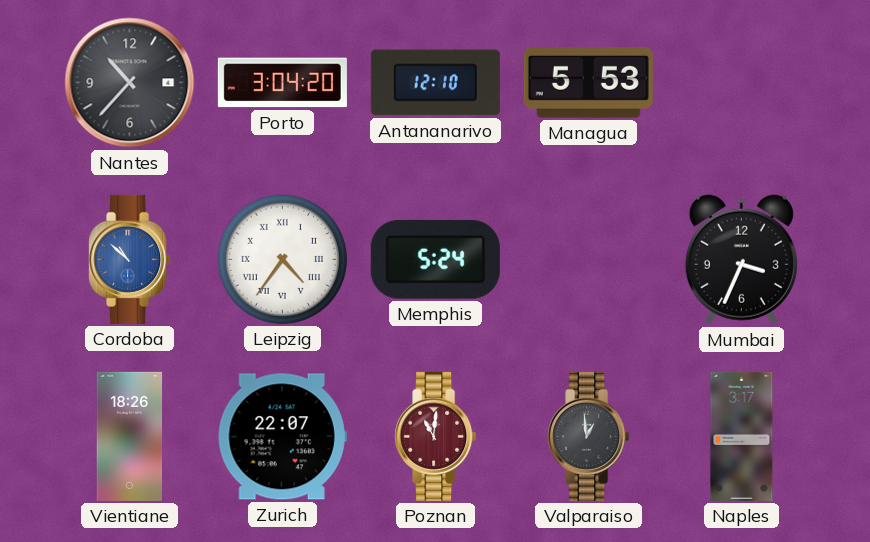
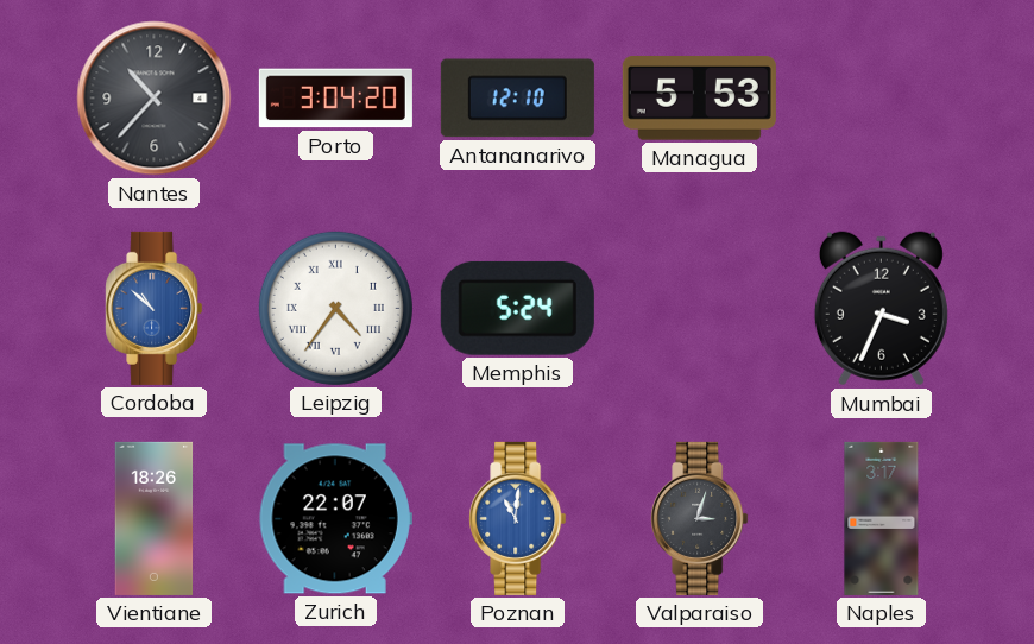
Poznan dial: burgundy -> blue (518, 518)
Valparaiso: 12:59 -> 3:03 (700, 518)
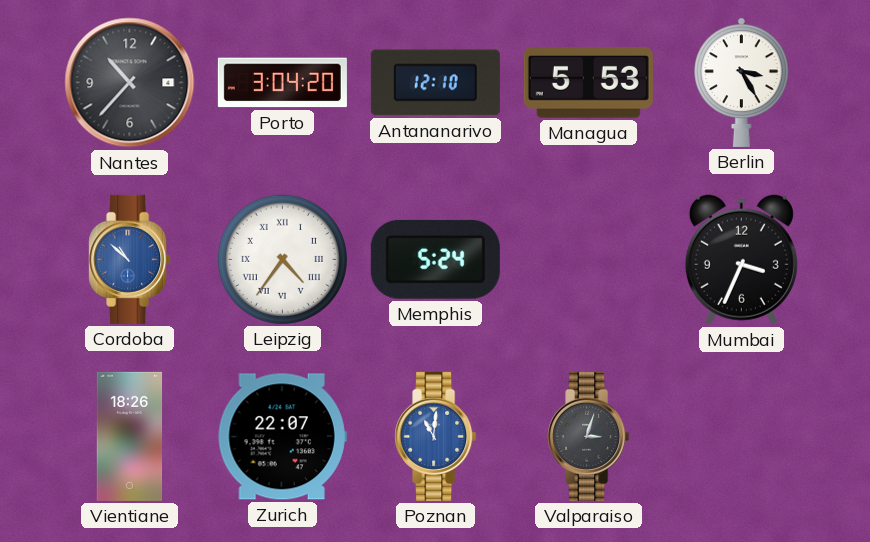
Berlin: none -> 3:25 (742, 82)
Naples: 3:17 -> none (882, 518)
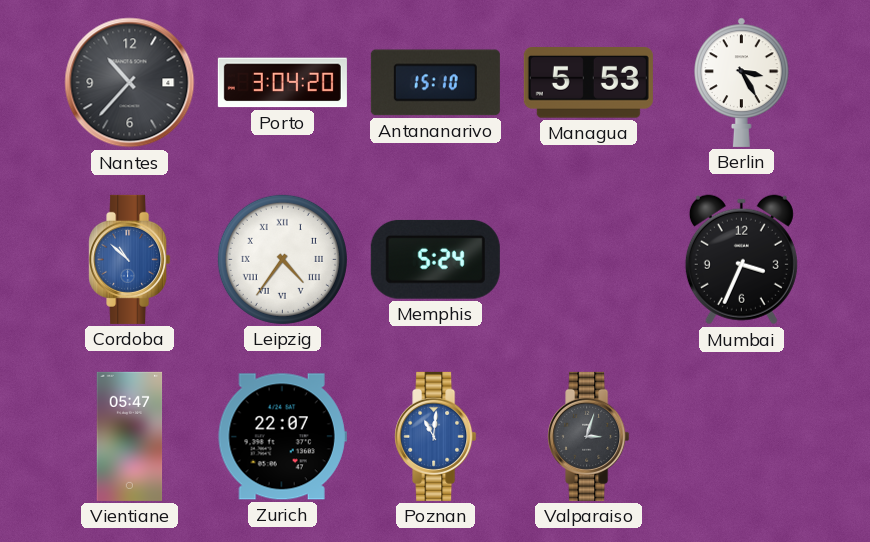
Antananarivo: 12:10 -> 15:10 (435, 83)
Vientiane: 18:26 -> 05:47 (130, 436)
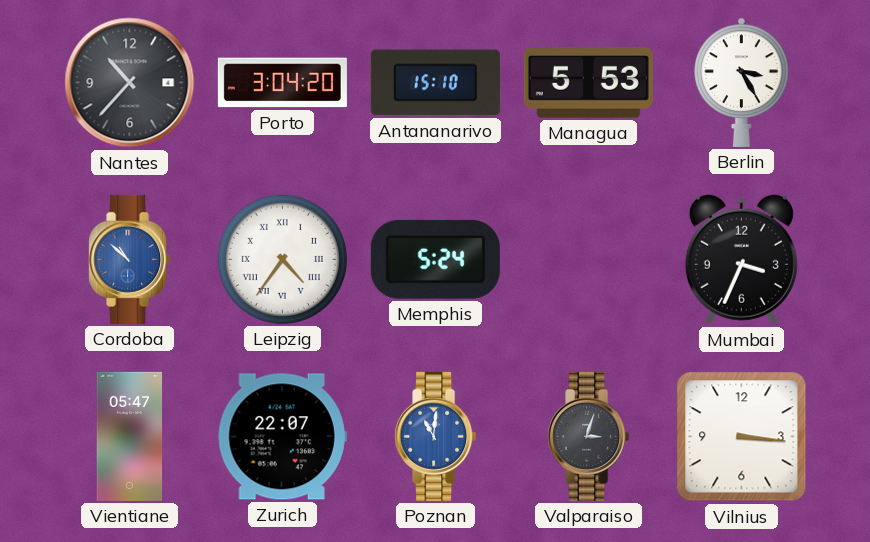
Vilnius: none -> 3:16 (742, 437)
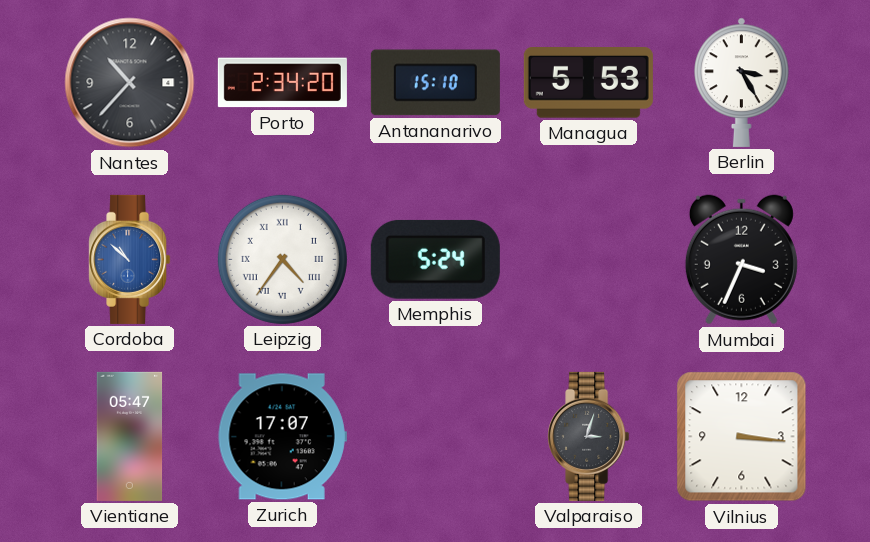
Porto: 3:04 -> 2:34 (282, 83)
Zurich: 22:07 -> 17:07 (282, 437)
Poznan: 11:01 -> none (436, 436)
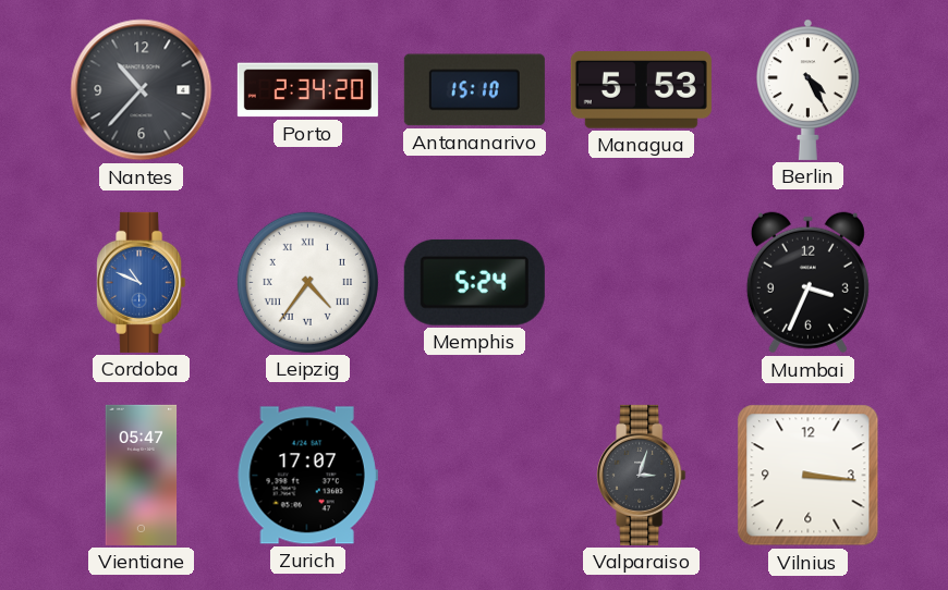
Berlin: 3:25 -> 4:25 (809, 89)
Cordoba: 10:52 -> 10:49 (142, 282)
